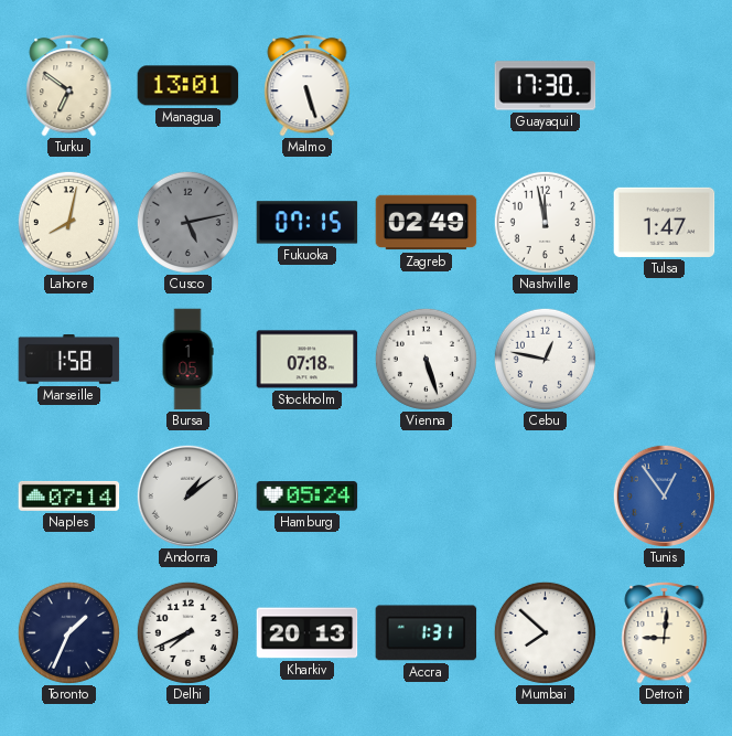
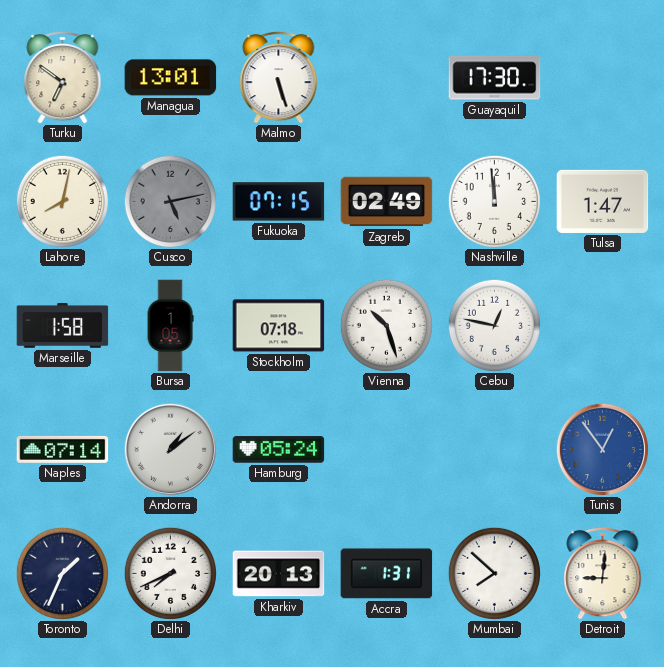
Nashville: 11:58 -> 11:59 (494, 201)
Vienna: 5:27 -> 10:27 (386, 325)
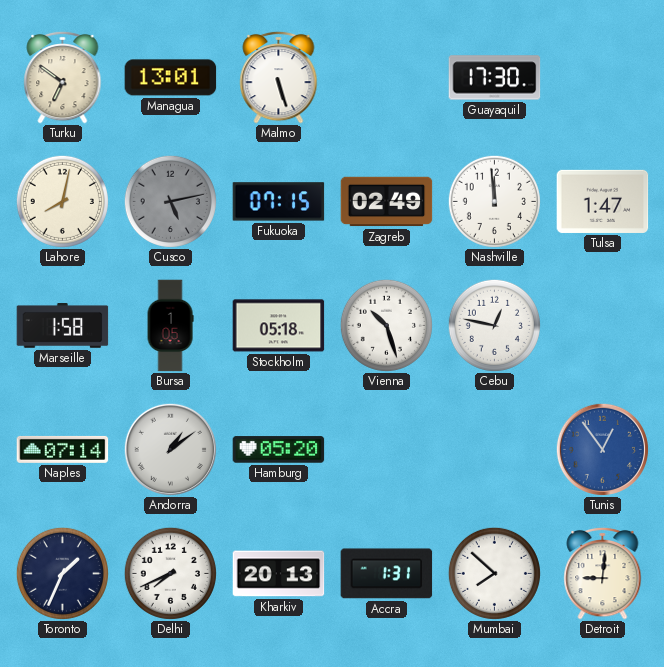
Stockholm: 07:18 -> 05:18 (279, 326)
Hamburg: 05:24 -> 05:20 (279, 450)
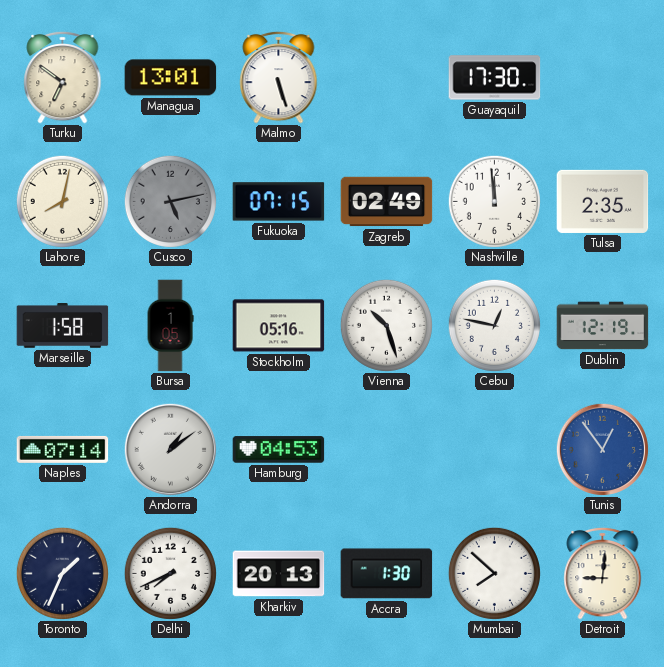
Tulsa: 1:47 -> 2:35 (603, 201)
Stockholm: 05:18 -> 05:16 (279, 326)
Dublin: none -> 12:19 (603, 326)
Hamburg: 05:20 -> 04:53 (279, 450)
Accra: 1:31 -> 1:30 (387, 574)
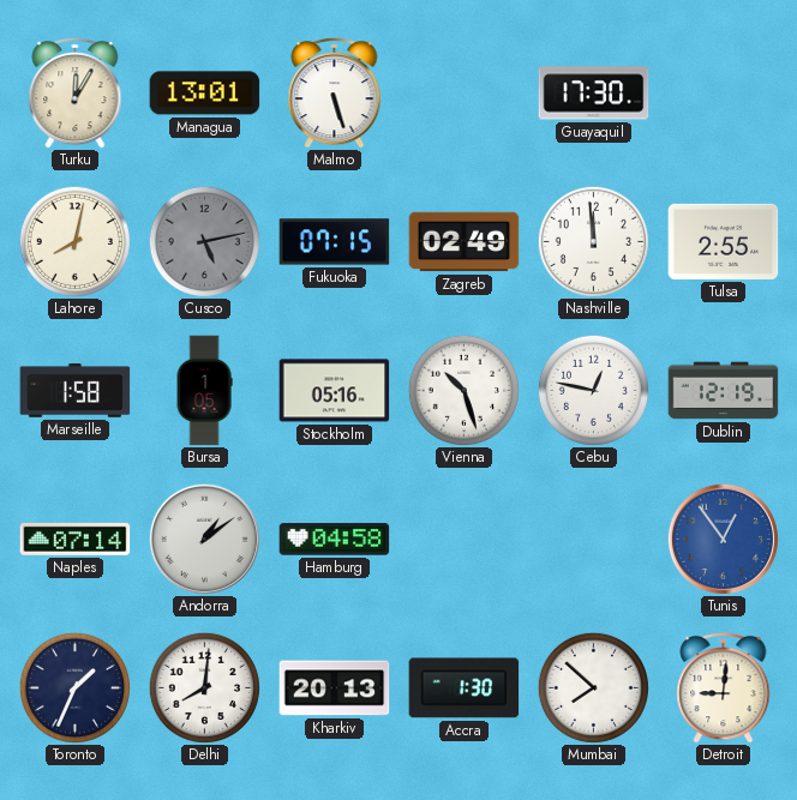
Turku: 6:51 -> 12:05 (76, 92)
Tulsa: 2:35 -> 2:55 (724, 241)
Hamburg: 04:53 -> 04:58 (335, 540)
Delhi: 7:41 -> 8:01 (204, 687)
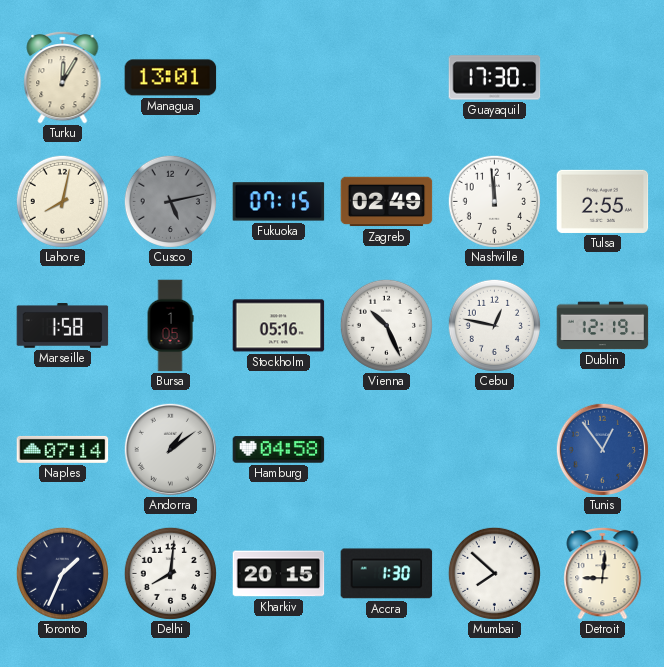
Malmo: 5:27 -> none (335, 92)
Vienna: 10:27 -> 10:26 (386, 325)
Kharkiv: 20:13 -> 20:15 (279, 574)
